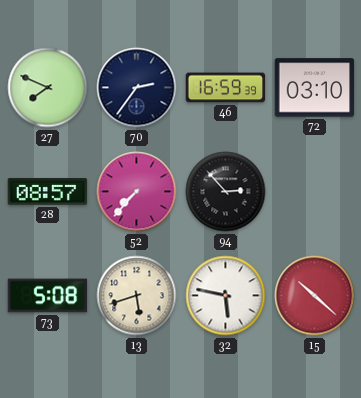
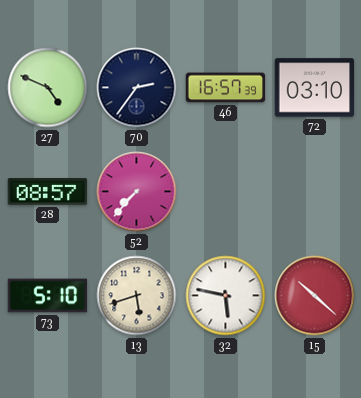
27: 7:49 -> 4:49 (48, 88)
46: 16:59 -> 16:57 (226, 88)
94: 2:53 -> none (226, 192)
73: 5:08 -> 5:10 (48, 296)
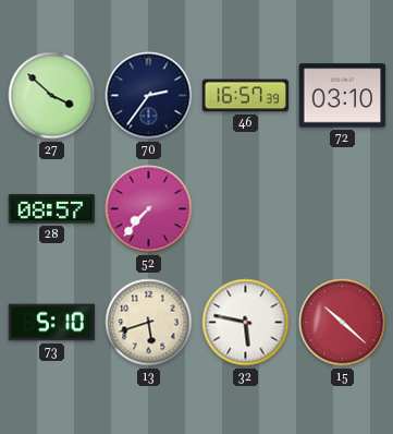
27: 4:49 -> 3:52 (52, 96)
